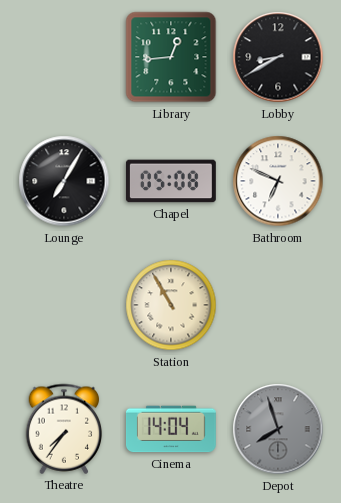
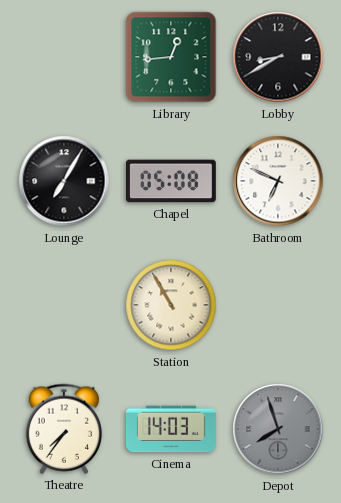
Cinema: 14:04 -> 14:03 (171, 429)
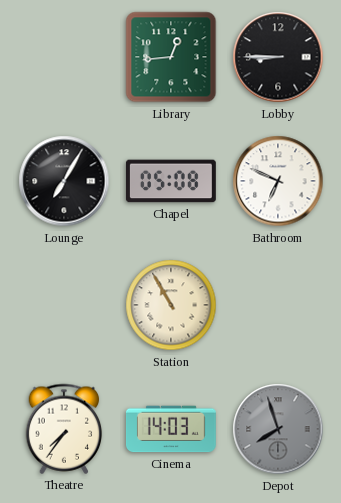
Lobby: 8:40 -> 8:45 (278, 57)
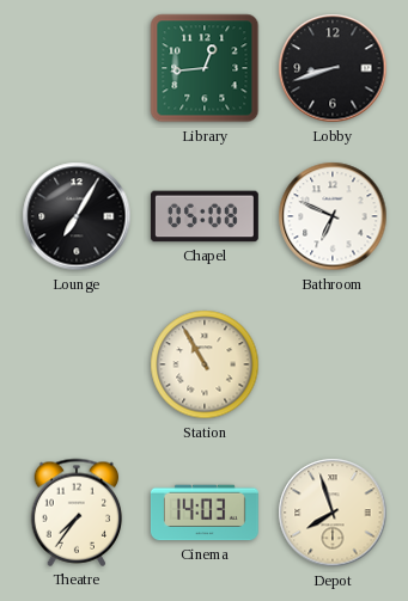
Lobby: 8:45 -> 8:42 (333, 68)
Depot dial: grey -> cream (333, 513)
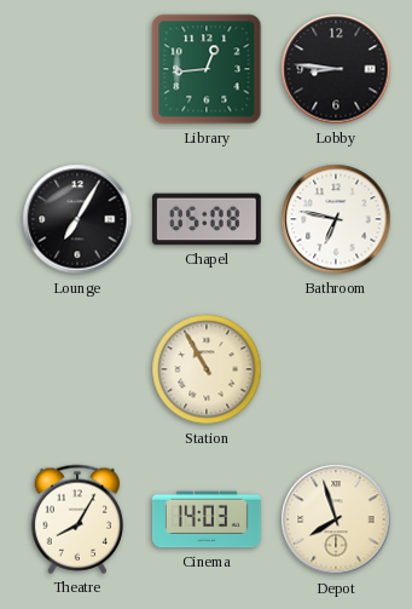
Lobby: 8:42 -> 8:46 (336, 69)
Bathroom: 6:49 -> 6:47 (336, 219)
Theatre: 7:36 -> 8:05 (77, 519)
